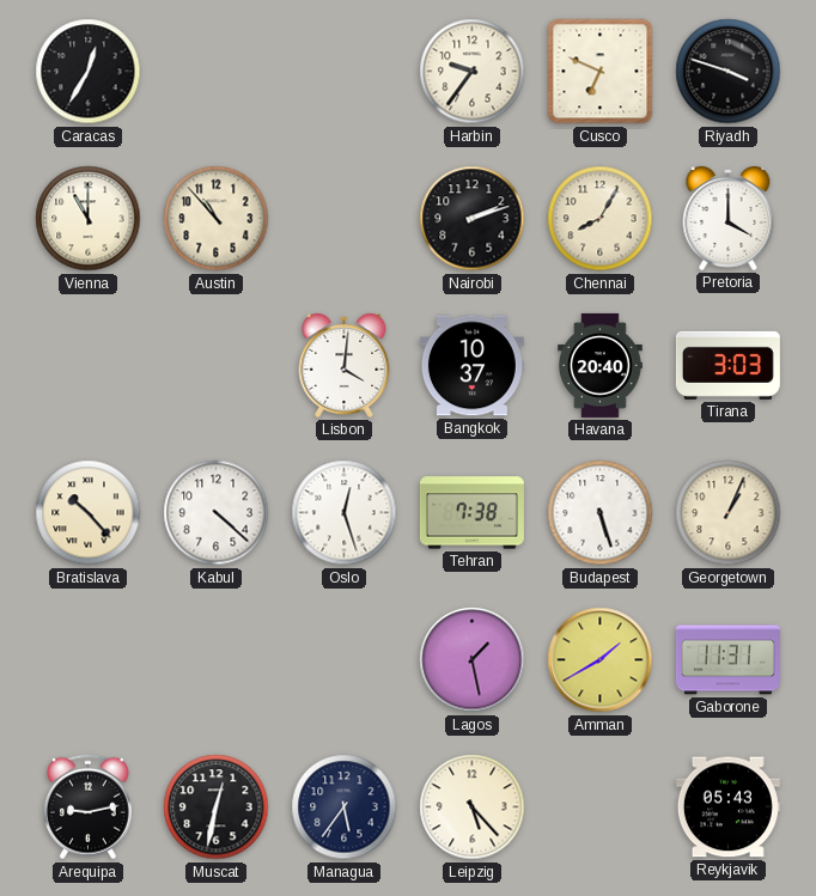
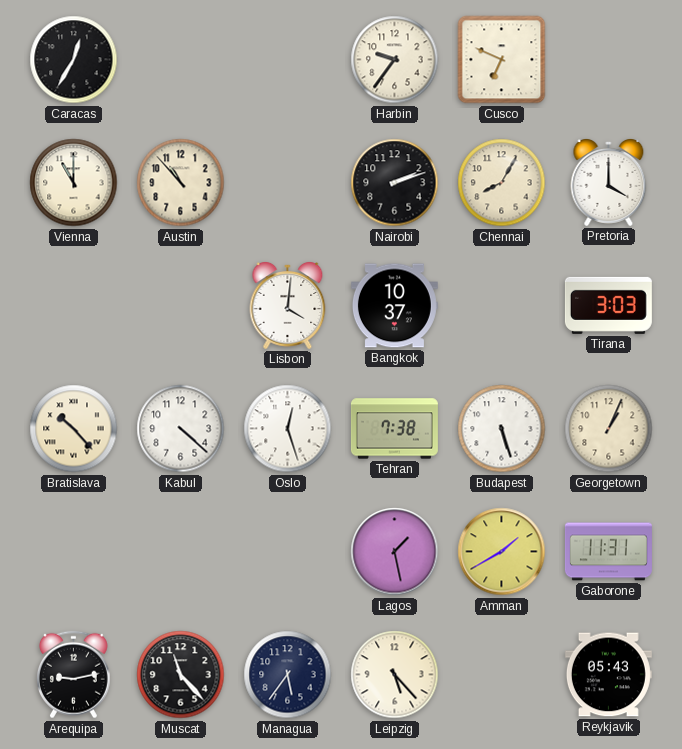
Riyadh: 3:48 -> none (729, 72)
Havana: 20:40 -> none (601, 365)
Muscat: 12:32 -> 11:23 (181, 675)
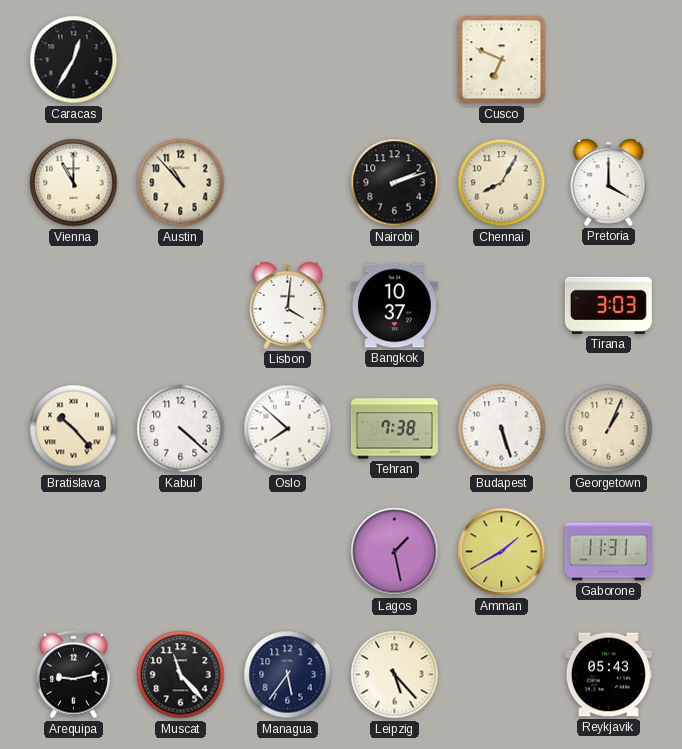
Harbin: 9:36 -> none (395, 60)
Oslo: 12:27 -> 7:52 (288, 429)
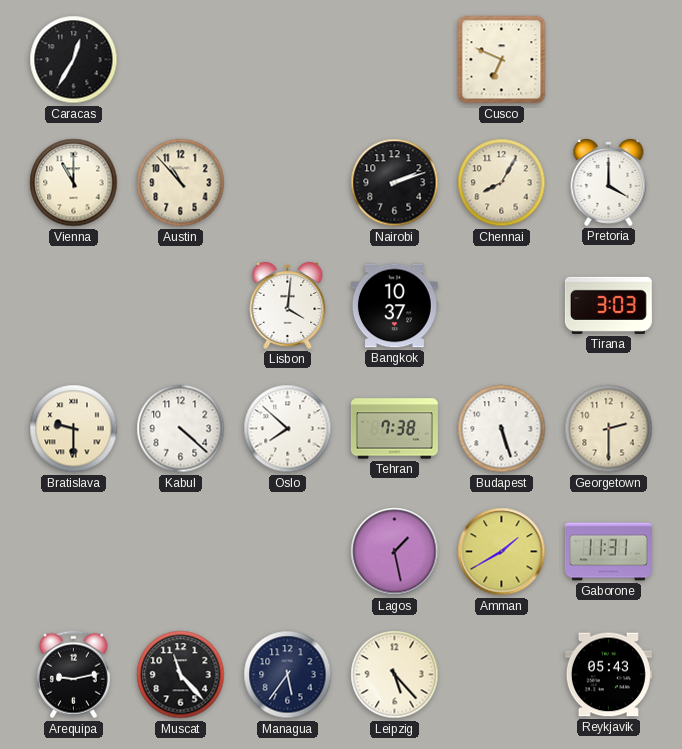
Bratislava: 10:23 -> 9:30 (74, 429)
Georgetown: 1:04 -> 2:30 (609, 429)
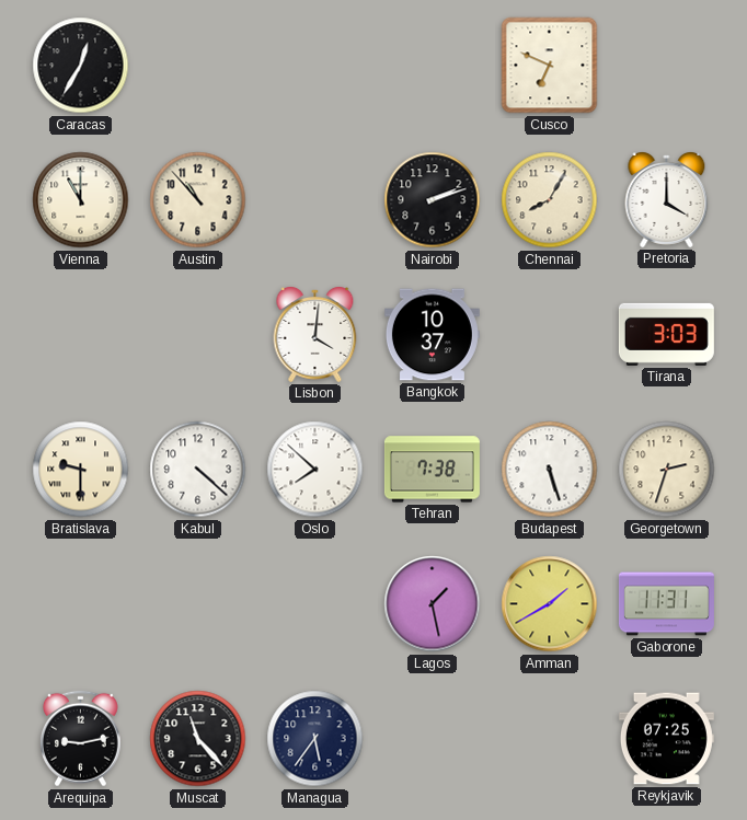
Georgetown: 2:30 -> 2:33 (667, 470)
Leipzig: 5:23 -> none (395, 675)
Reykjavik: 05:43 -> 07:25 (666, 739)
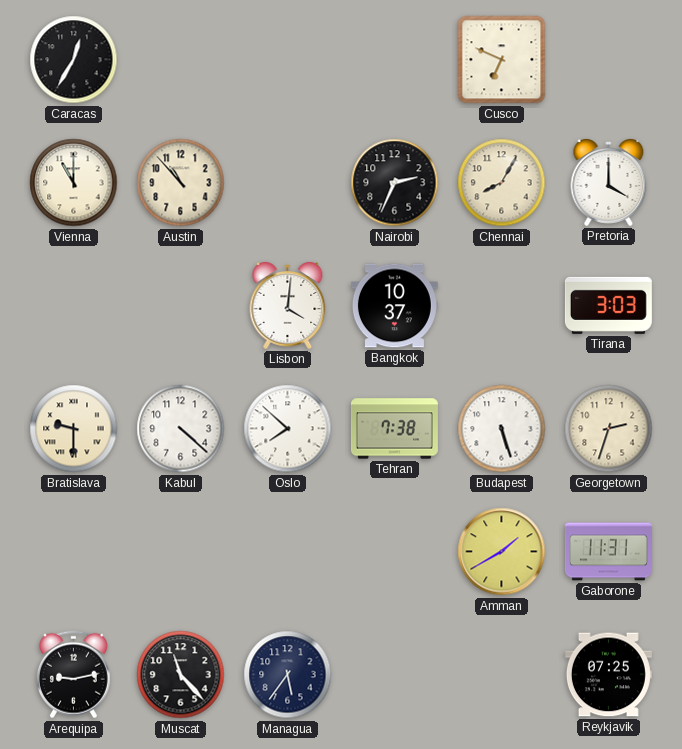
Nairobi: 2:12 -> 2:34 (395, 183)
Lagos: 1:28 -> none (433, 604)
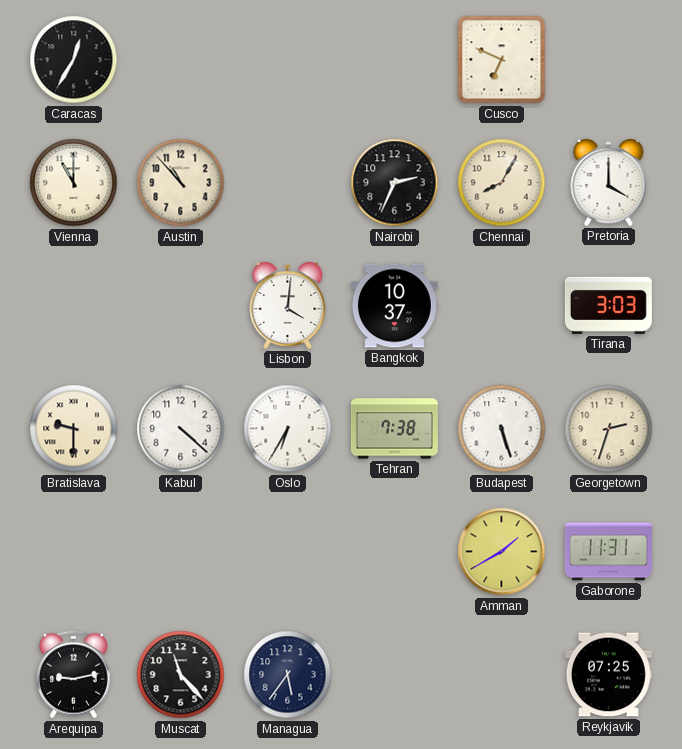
Oslo: 7:52 -> 6:35 (288, 429)
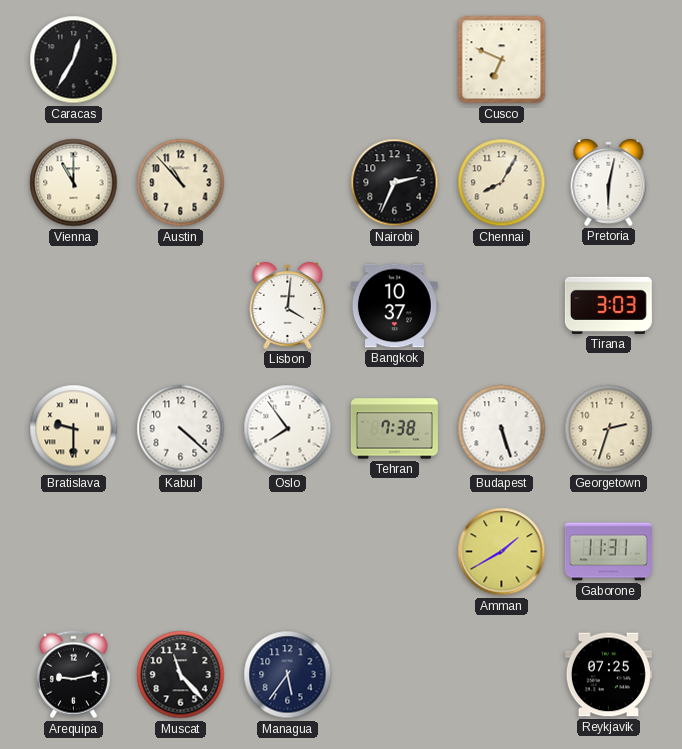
Pretoria: 4:00 -> 6:02 (609, 183)
Oslo: 6:35 -> 7:54 (288, 429)
